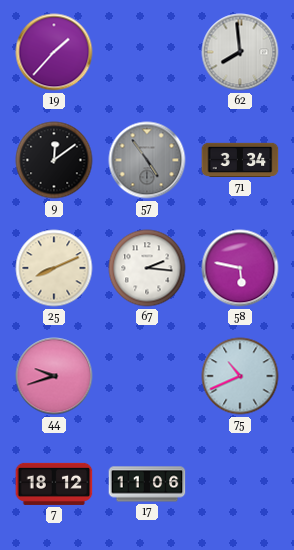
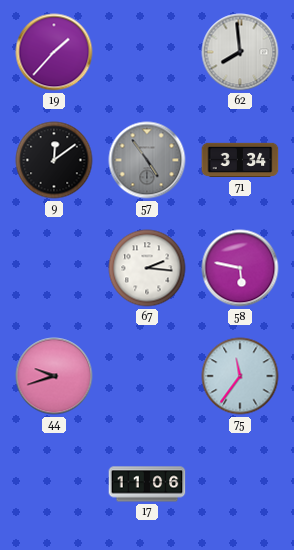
25: 8:11 -> none (54, 268)
75: 10:41 -> 11:36 (240, 376)
7: 18:12 -> none (54, 484)
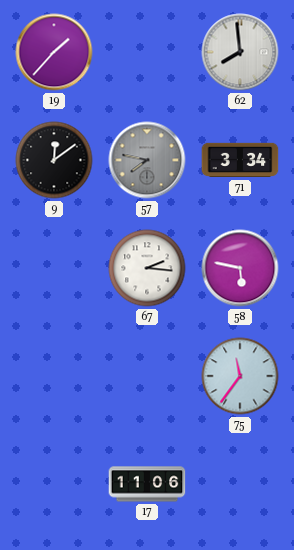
57: 4:54 -> 7:47 (147, 160)
44: 9:42 -> none (54, 376)
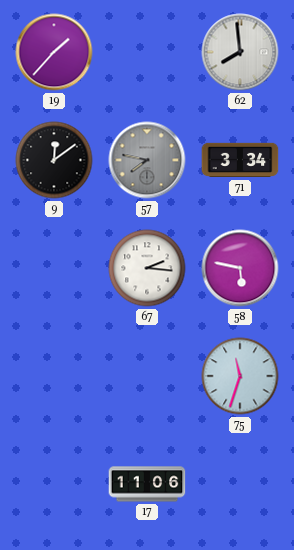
75: 11:36 -> 11:33 (240, 376)
